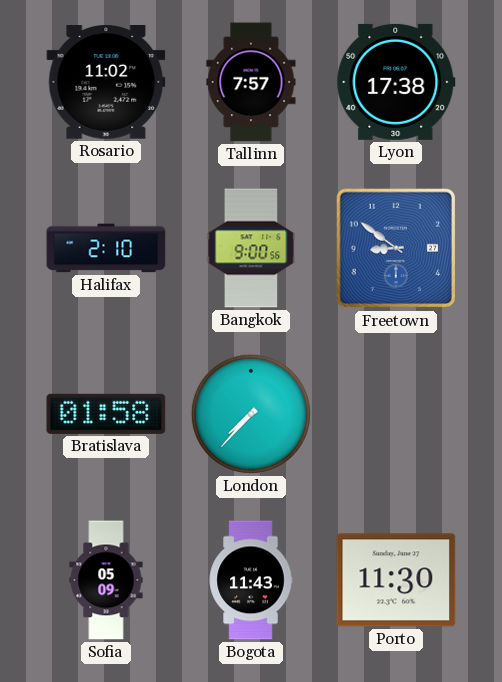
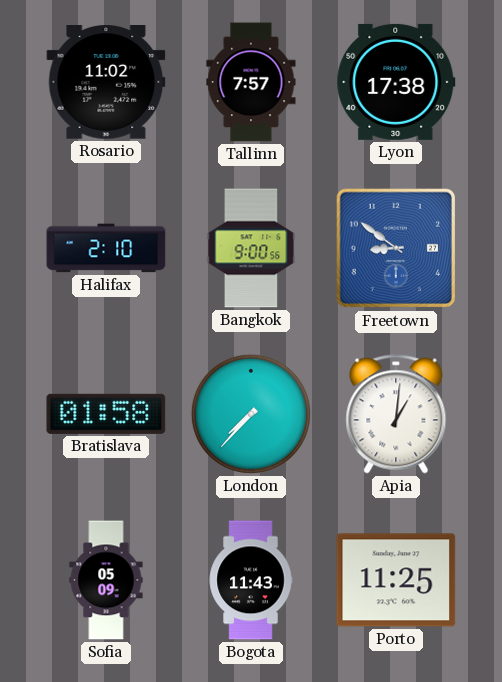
Apia: none -> 1:01 (396, 414)
Porto: 11:30 -> 11:25 (396, 580)
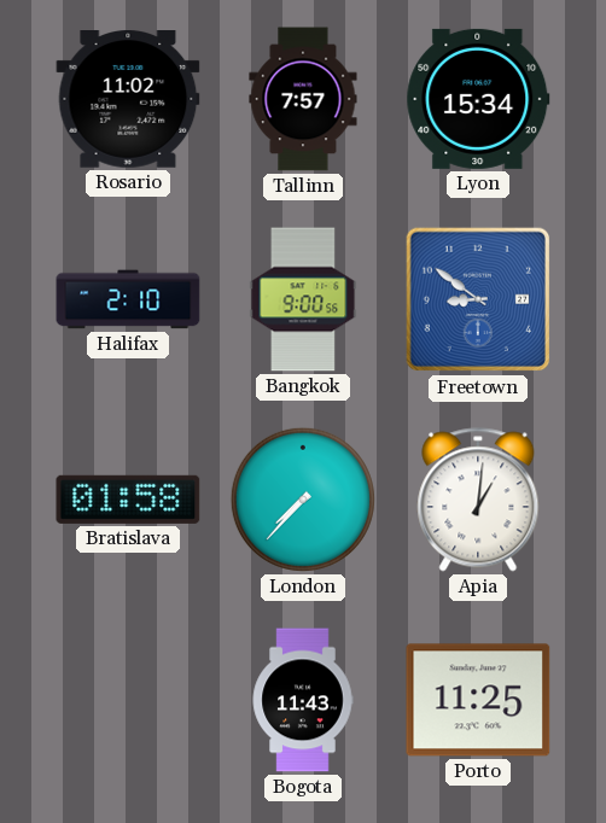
Lyon: 17:38 -> 15:34 (478, 99)
Sofia: 05:09 -> none (106, 580)
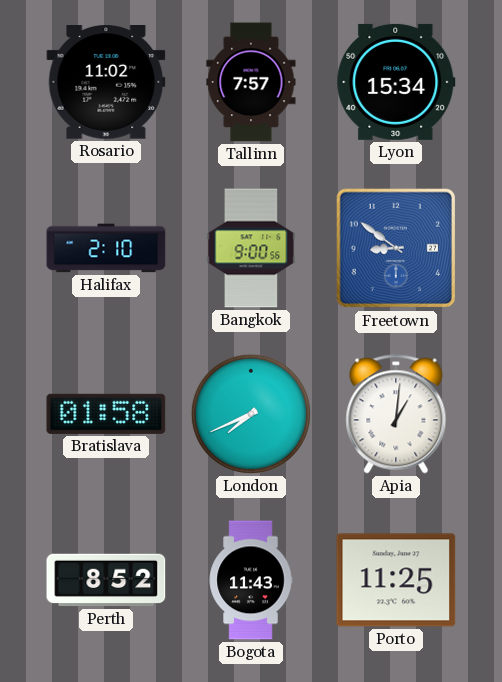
London: 7:37 -> 7:41 (251, 414)
Perth: none -> 8:52 (106, 580)
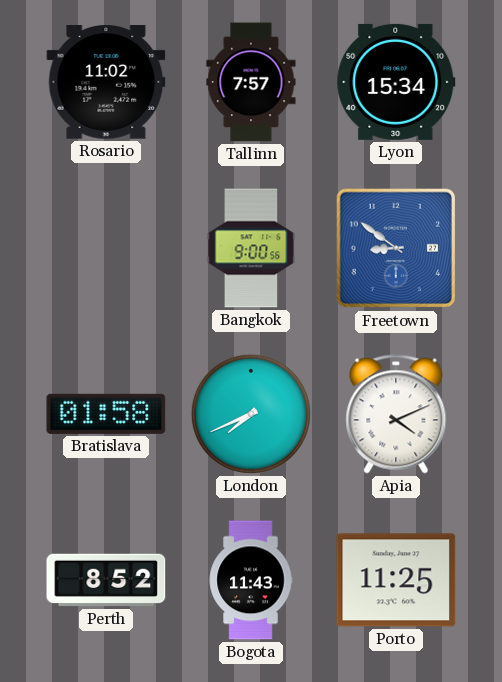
Halifax: 2:10 -> none (106, 248)
Apia: 1:01 -> 4:11 (396, 414)
